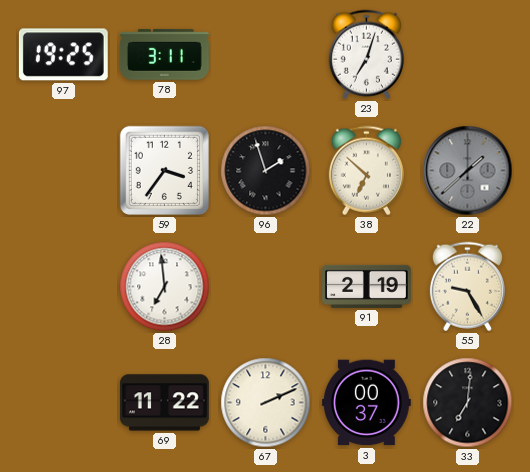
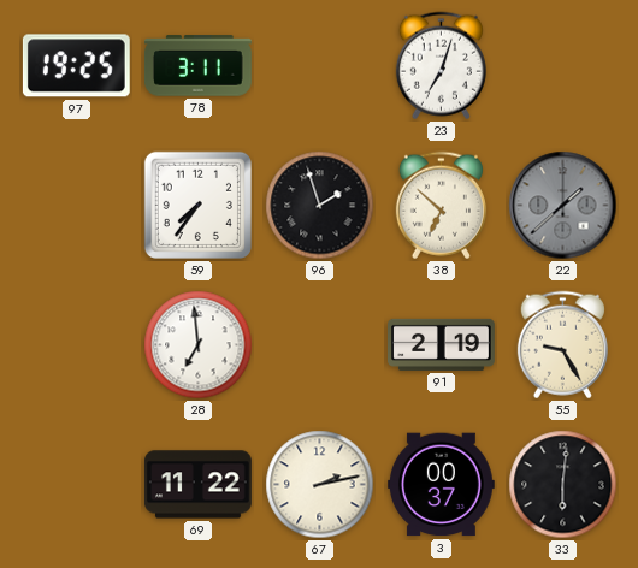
59: 3:36 -> 7:36 (197, 205)
67: 2:11 -> 2:13 (320, 485)
33: 7:01 -> 6:01 (563, 485)
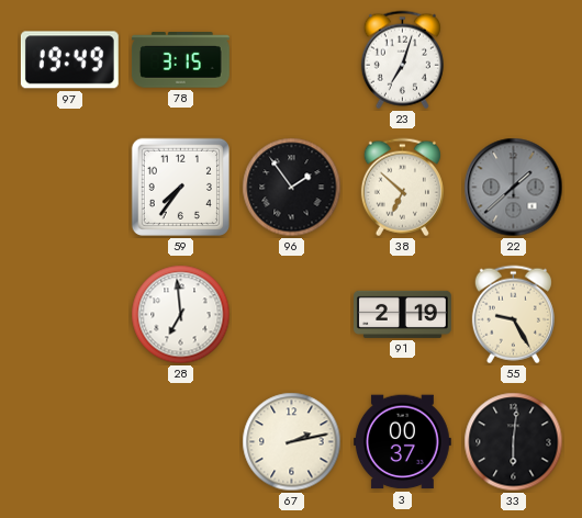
97: 19:25 -> 19:49 (69, 60)
78: 3:11 -> 3:15 (180, 60)
96: 1:57 -> 1:54 (292, 188)
69: 11:22 -> none (197, 485)
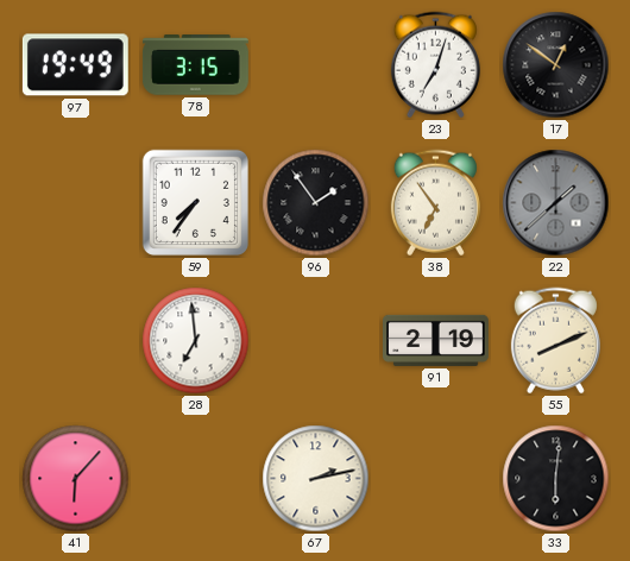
17: none -> 12:51 (556, 65)
38: 6:52 -> 6:54 (435, 203)
55: 9:25 -> 8:11 (555, 341)
41: none -> 6:07 (76, 479)
3: 00:37 -> none (402, 442)
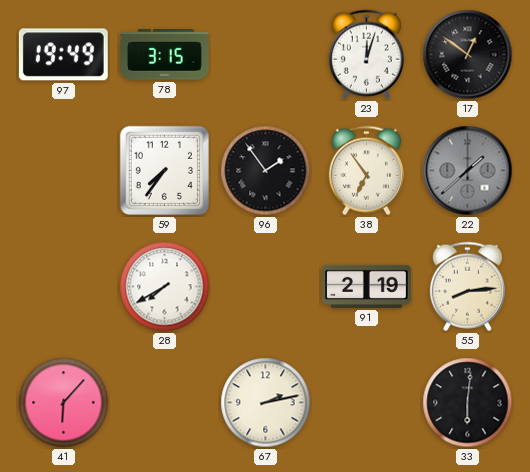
23: 7:03 -> 12:03 (366, 55)
28: 6:59 -> 7:40 (165, 287)
55: 8:11 -> 8:14 (467, 287)
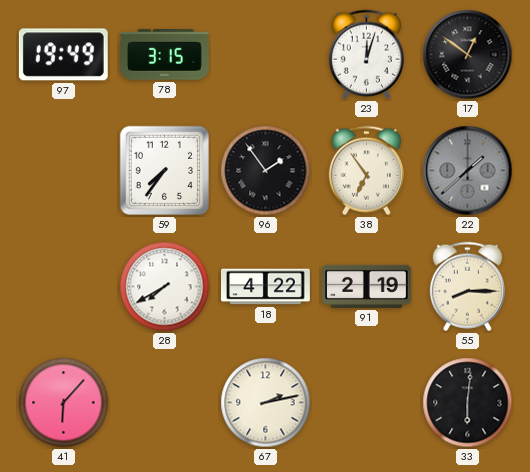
18: none -> 4:22 (266, 287)
55: 8:14 -> 8:15 (467, 287)
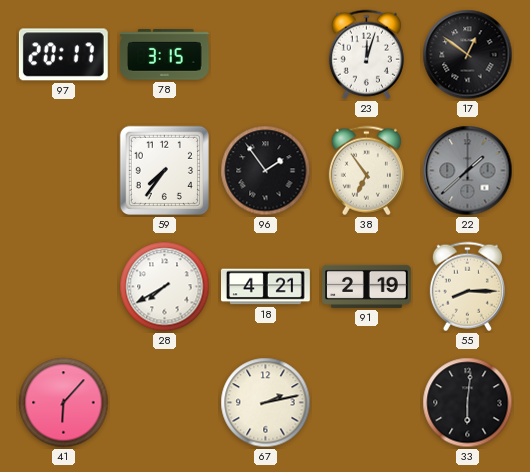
97: 19:49 -> 20:17 (63, 55)
18: 4:22 -> 4:21 (266, 287)
